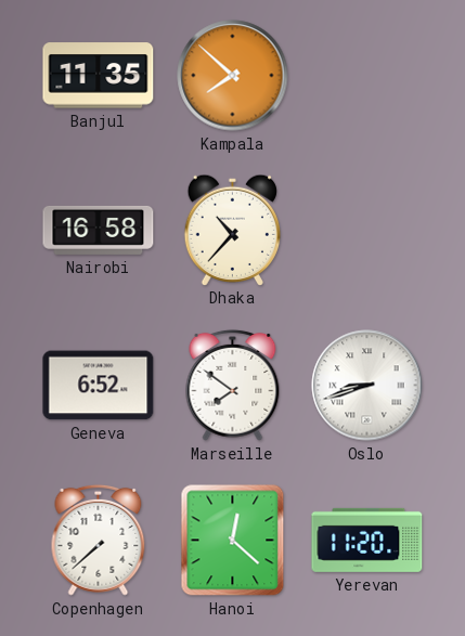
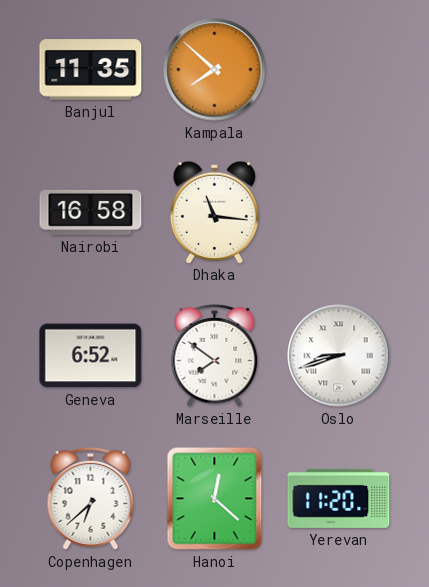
Dhaka: 10:37 -> 11:16 (214, 212)
Copenhagen: 7:38 -> 6:38 (91, 498)
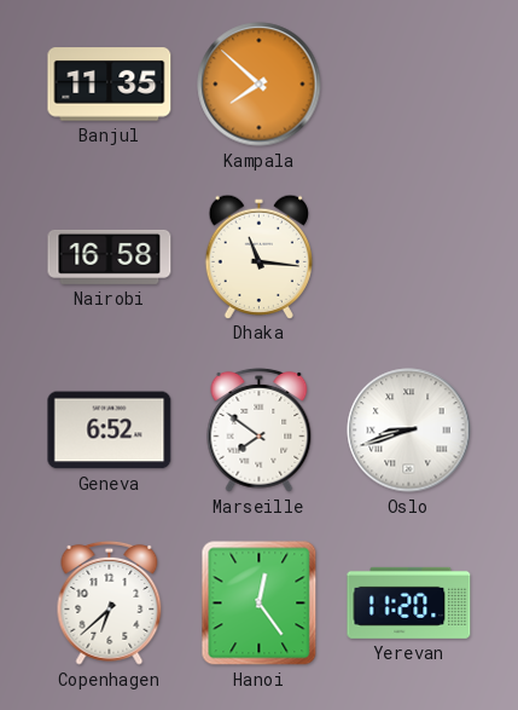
Hanoi: 12:22 -> 12:24 (260, 604)
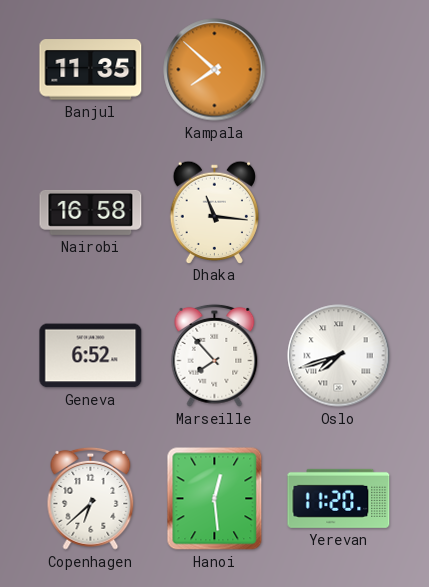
Marseille: 7:51 -> 7:53 (215, 355)
Oslo: 8:42 -> 7:42 (339, 356)
Hanoi: 12:24 -> 12:29 (215, 499)
